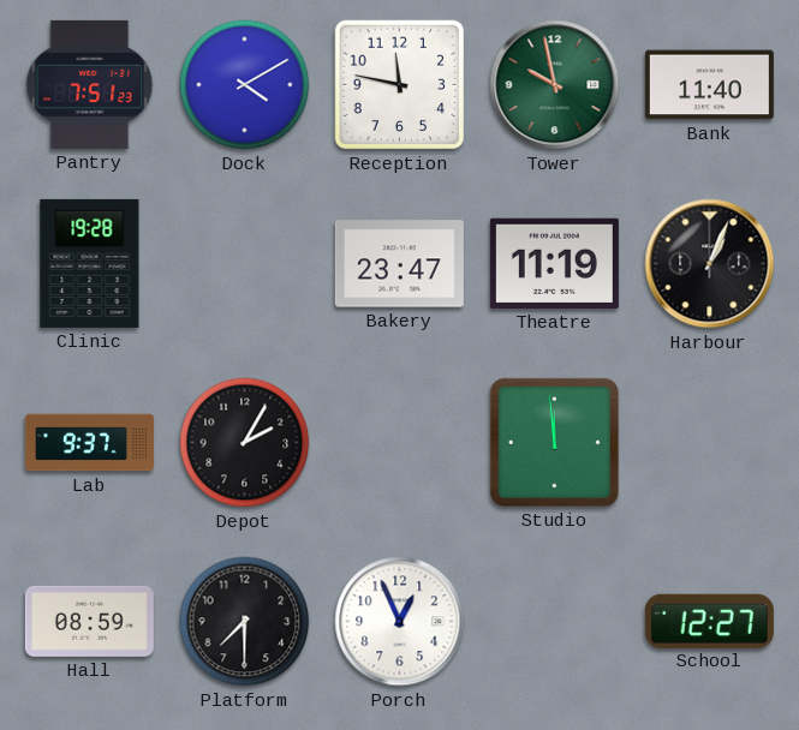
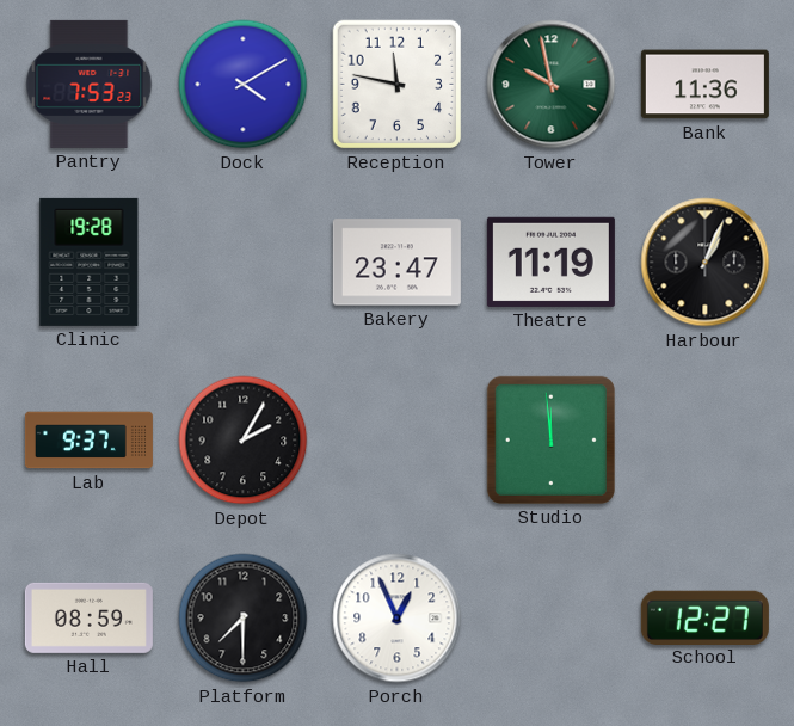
Pantry: 7:51 -> 7:53 (90, 84)
Bank: 11:40 -> 11:36 (704, 85)
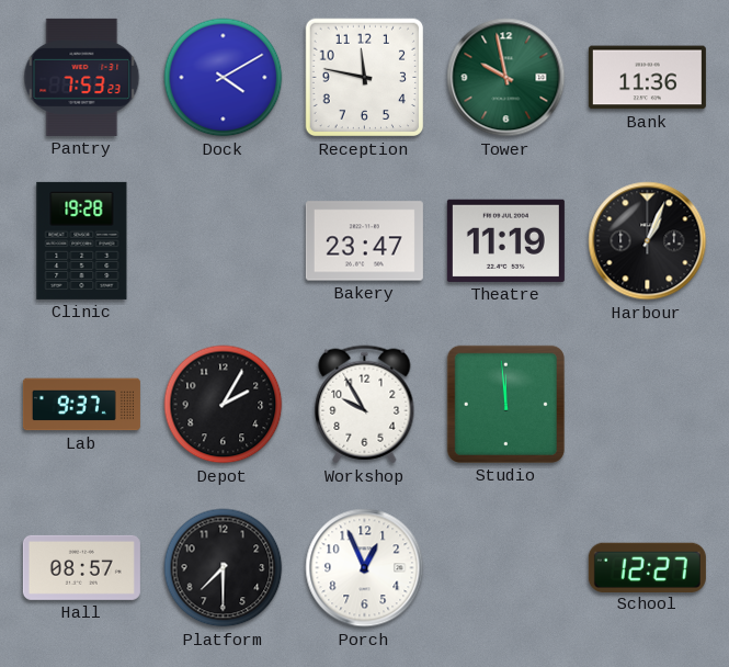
Workshop: none -> 9:55 (365, 405)
Hall: 08:59 -> 08:57 (81, 567)
